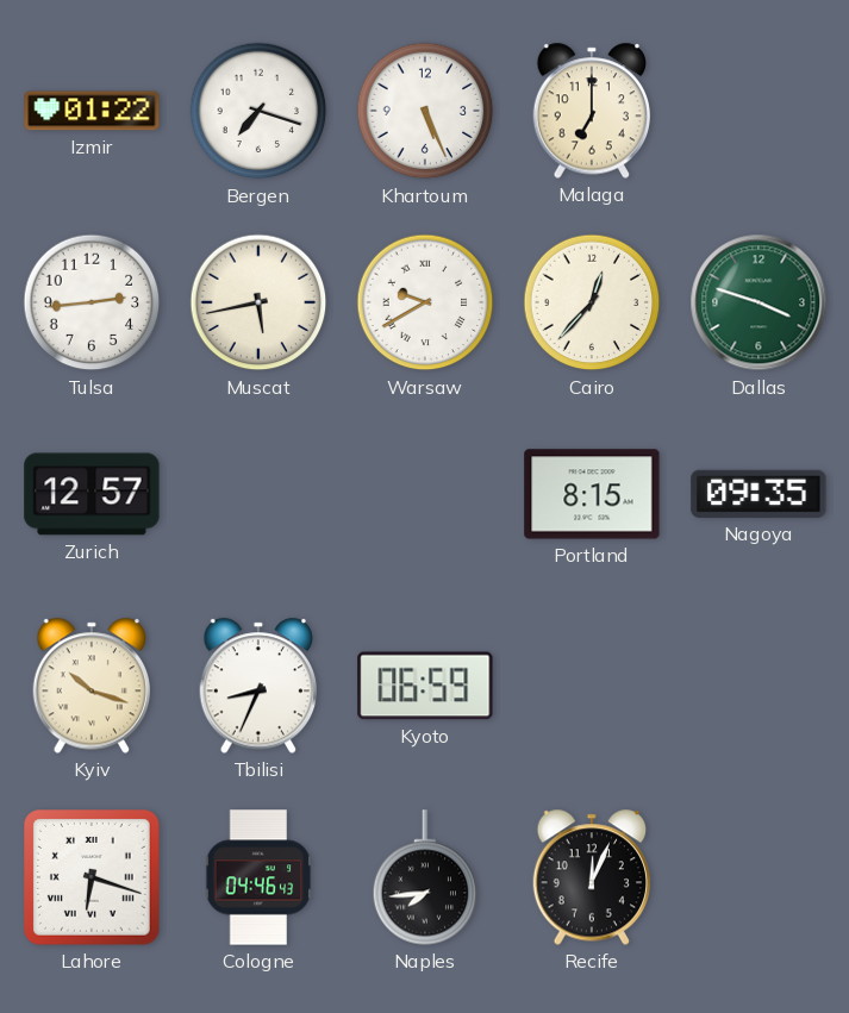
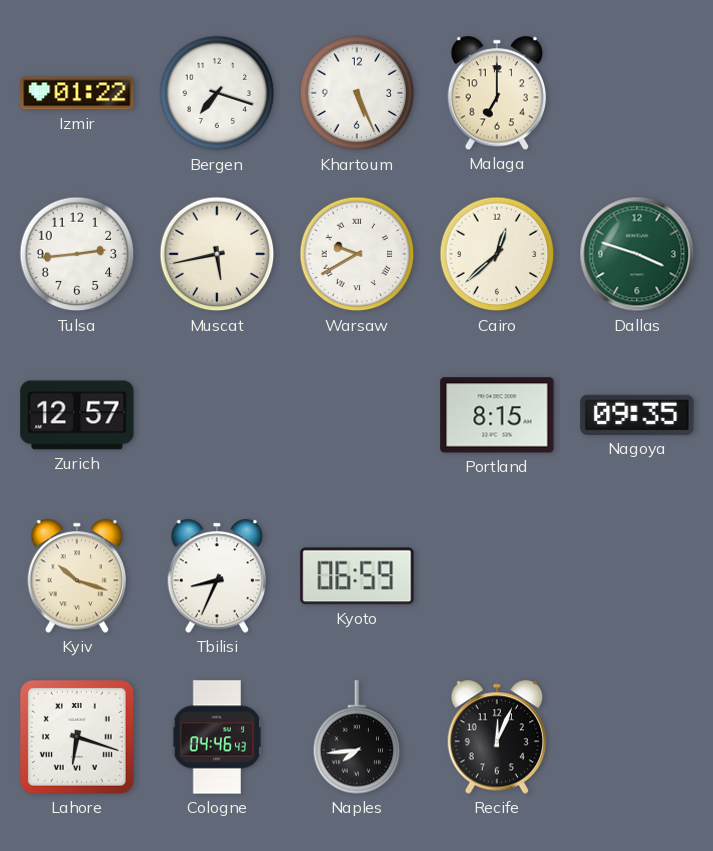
Cairo: 12:37 -> 12:38 (497, 254)
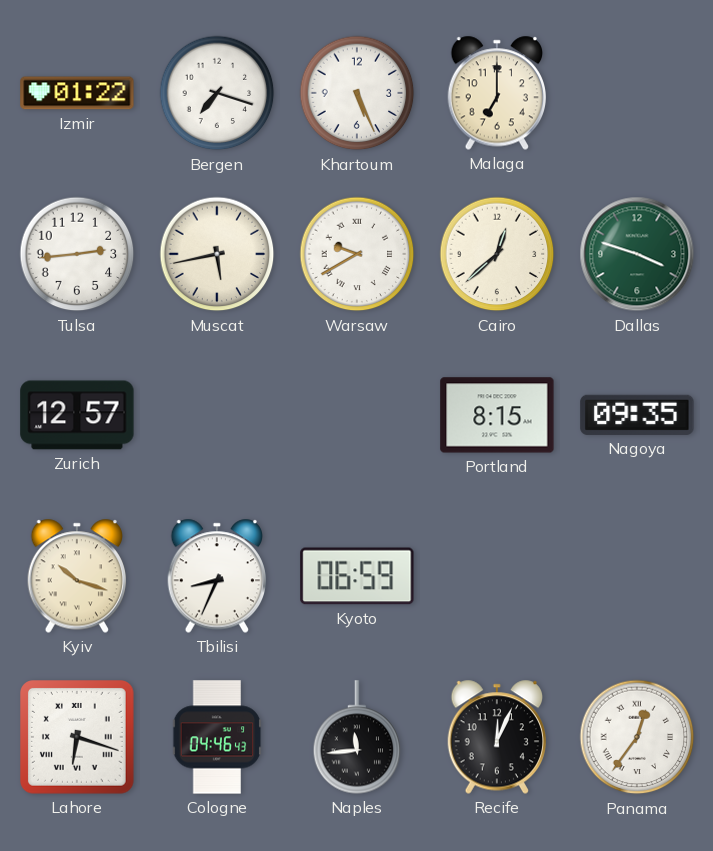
Naples: 7:44 -> 11:44 (357, 737)
Panama: none -> 12:36 (637, 737)
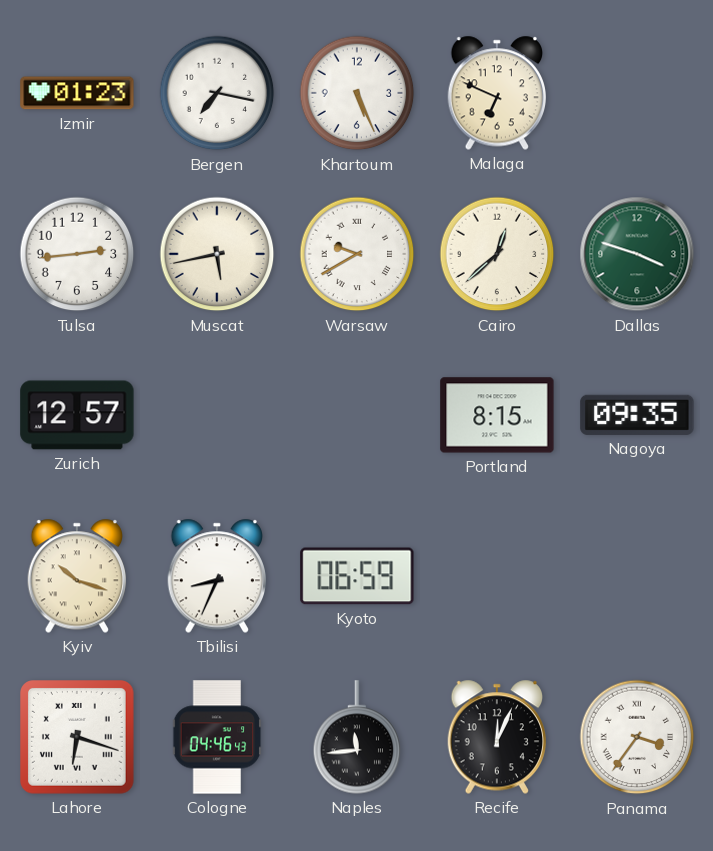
Izmir: 01:22 -> 01:23 (77, 93)
Bergen: 7:18 -> 7:17 (217, 93)
Malaga: 7:00 -> 6:49 (496, 93)
Panama: 12:36 -> 3:36 (637, 737)
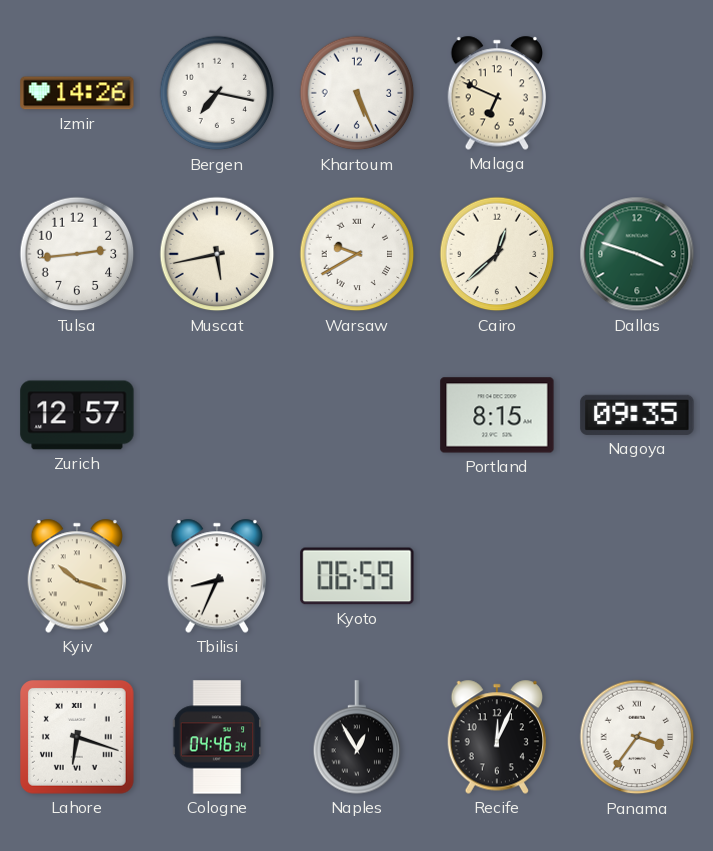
Izmir: 01:23 -> 14:26 (77, 93)
Cologne: 04:46:43 -> 04:46:34 (217, 737)
Naples: 11:44 -> 12:55 (357, 737)
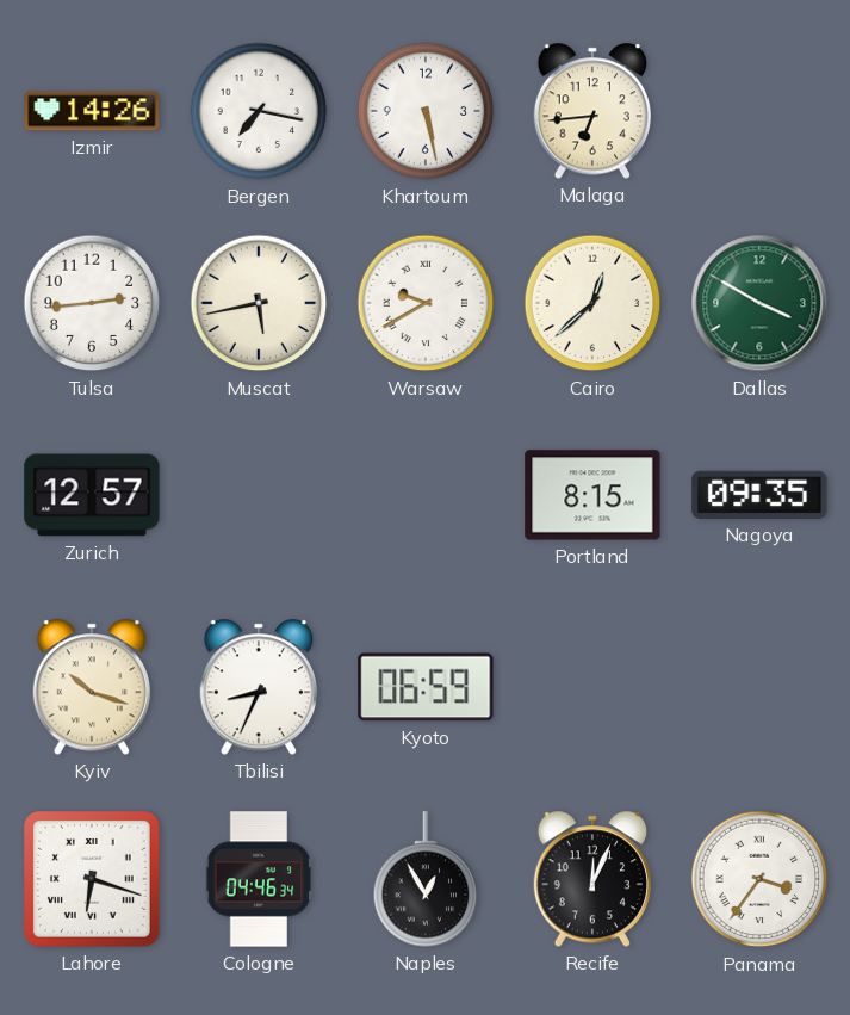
Khartoum: 5:26 -> 5:28 (426, 111)
Malaga: 6:49 -> 6:44 (591, 111)
Dallas: 3:48 -> 3:50 (759, 303)
